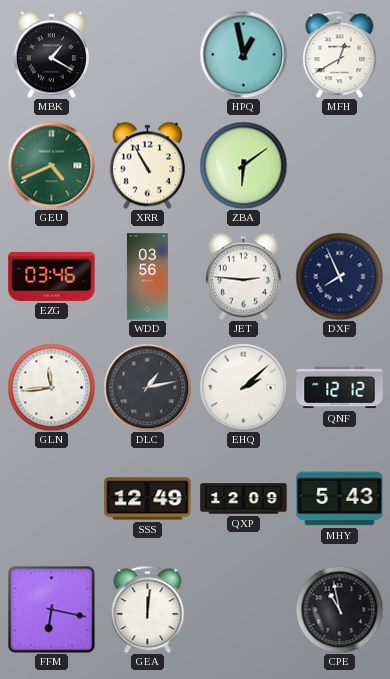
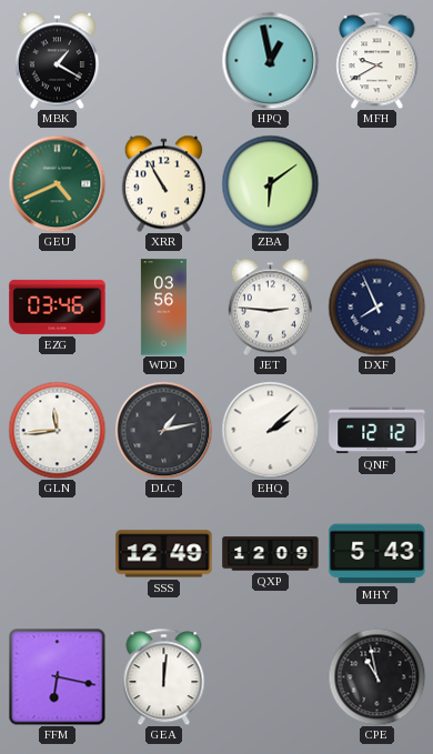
MFH: 12:40 -> 9:40 (377, 60)
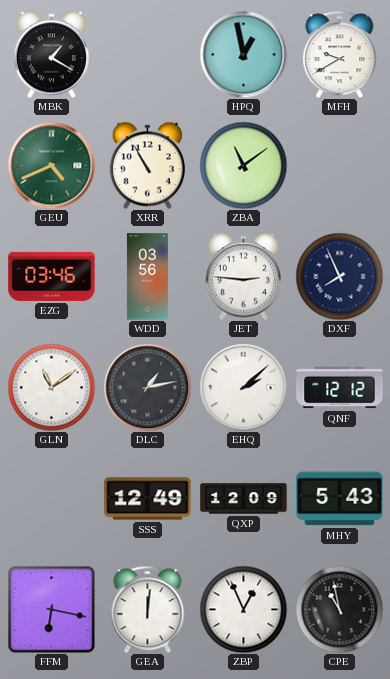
ZBA: 6:09 -> 11:09 (243, 165)
GLN: 11:44 -> 11:09 (51, 387)
ZBP: none -> 12:56 (243, 609)
